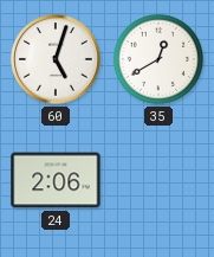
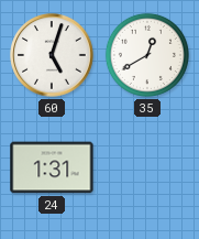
24: 2:06 -> 1:31 (52, 167)
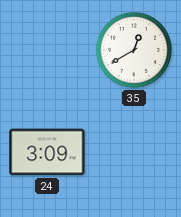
60: 5:03 -> none (52, 55)
24: 1:31 -> 3:09 (47, 152)
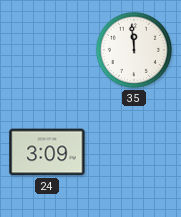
35: 12:40 -> 11:59 (134, 50)
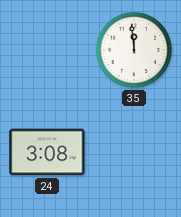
24: 3:09 -> 3:08 (47, 152)
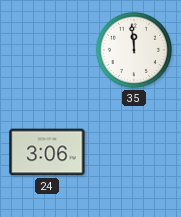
24: 3:08 -> 3:06 (47, 152)
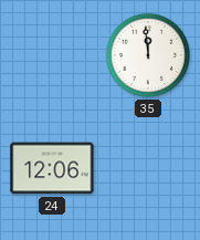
24: 3:06 -> 12:06 (52, 168)
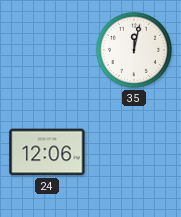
35: 11:59 -> 12:02 (134, 50)
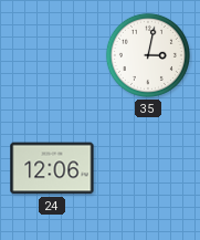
35: 12:02 -> 3:02 (148, 55)
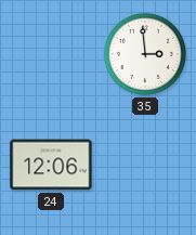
35: 3:02 -> 2:59 (145, 54)
